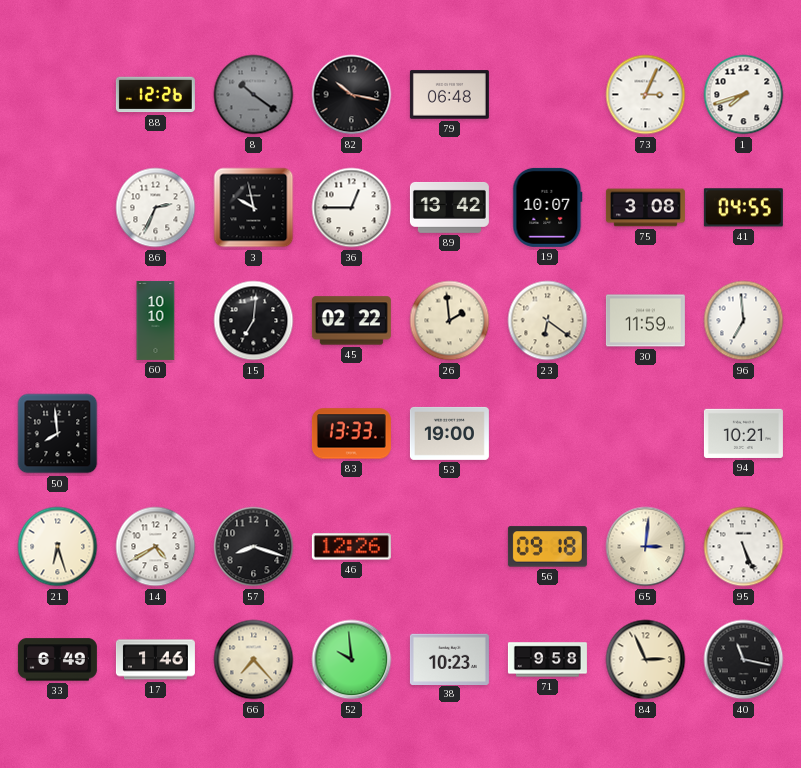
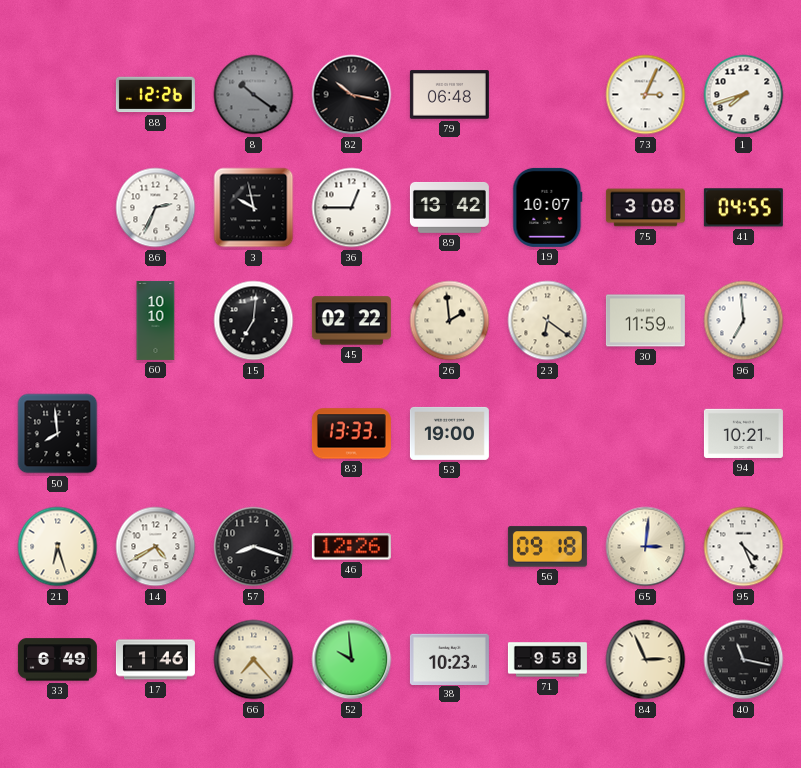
95: 5:26 -> 4:26 (744, 547)
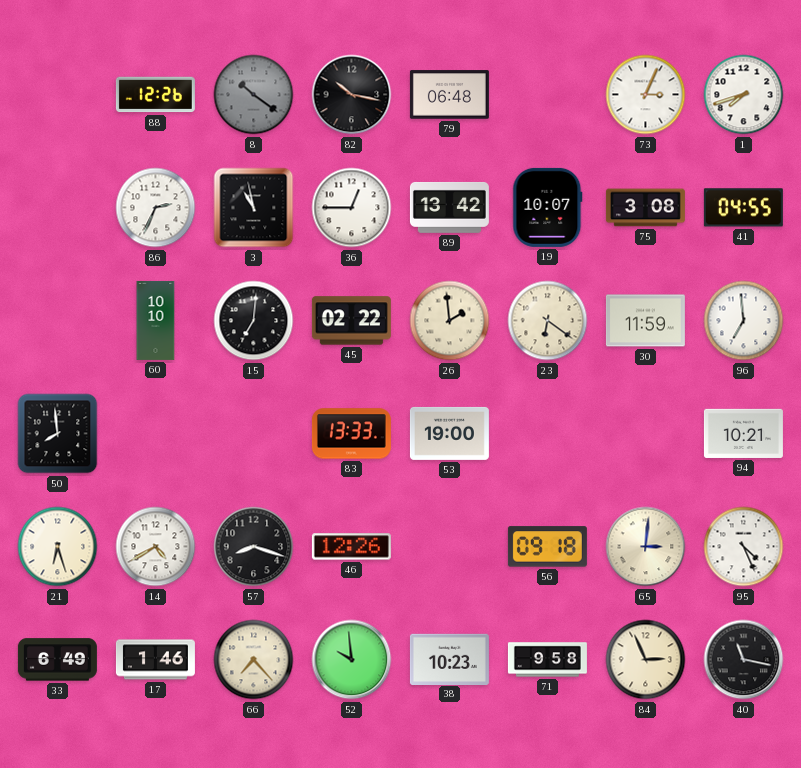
3: 9:58 -> 10:58 (254, 208)
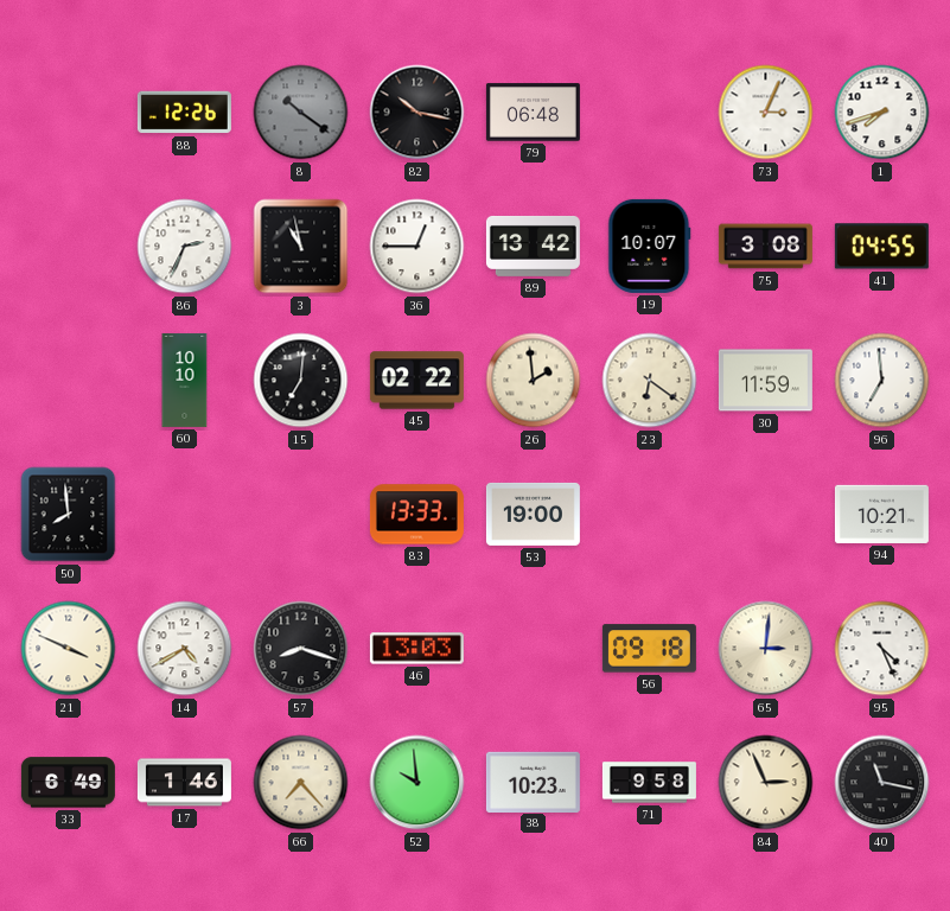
21: 6:27 -> 3:49 (69, 649)
46: 12:26 -> 13:03 (416, 649)
